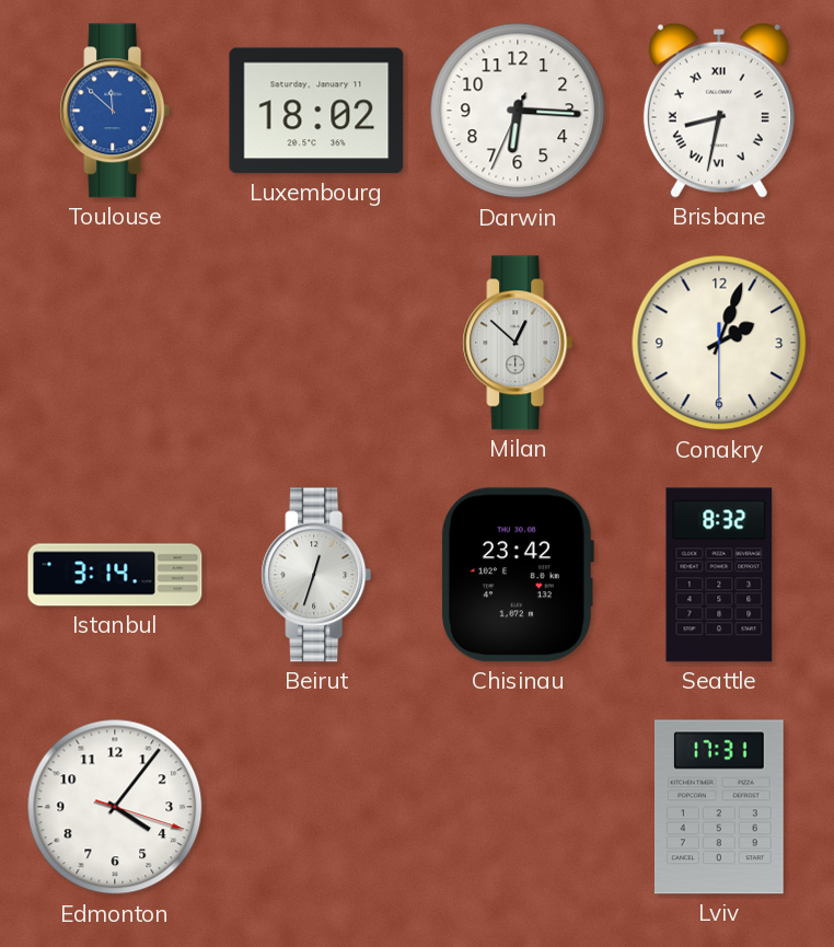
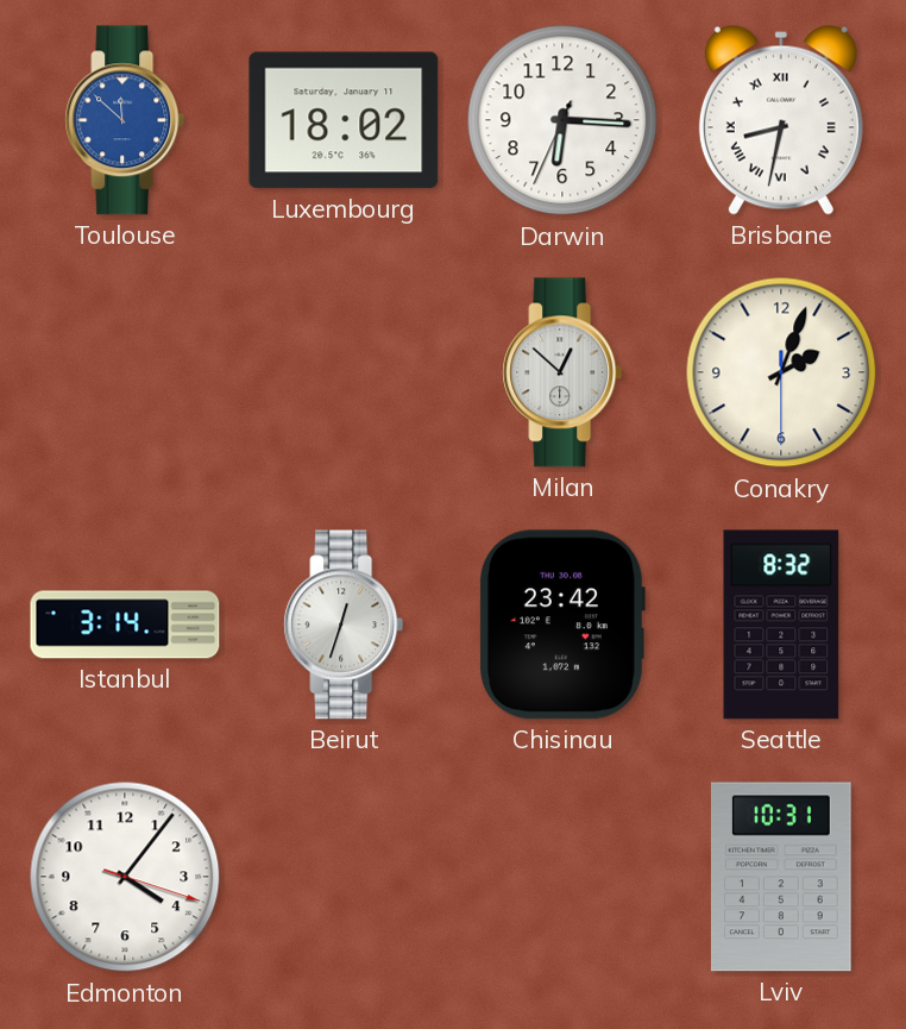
Lviv: 17:31 -> 10:31 (781, 877)
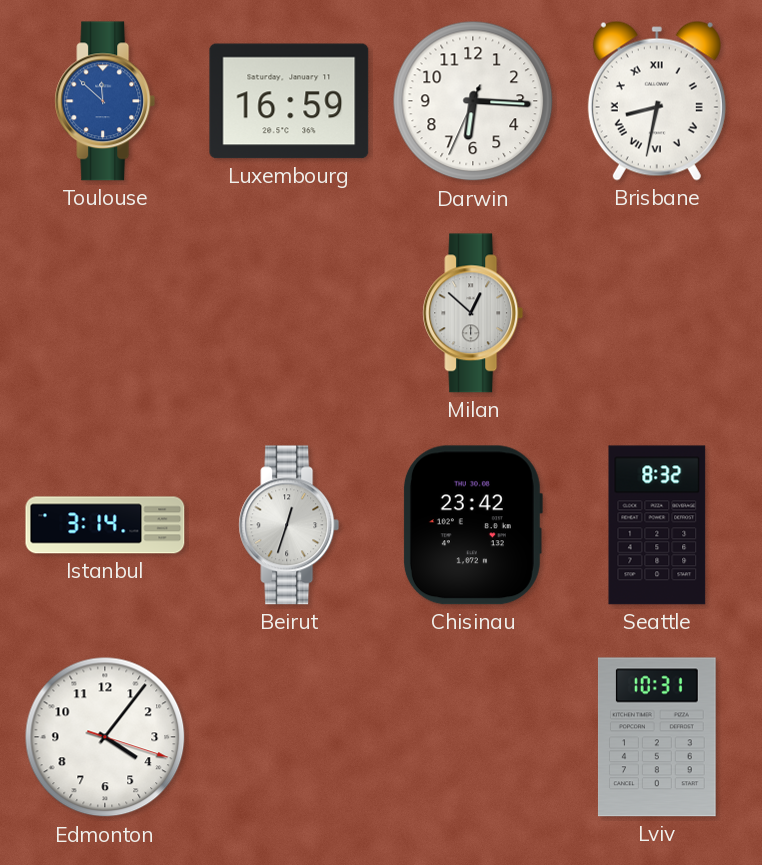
Luxembourg: 18:02 -> 16:59 (289, 101)
Conakry: 2:03 -> none (781, 372)
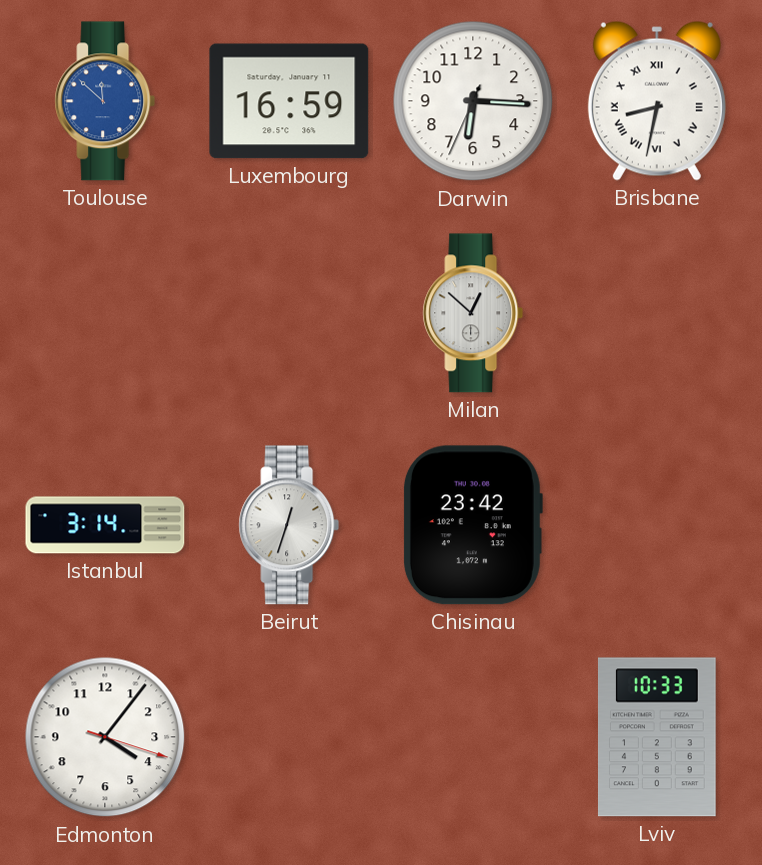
Seattle: 8:32 -> none (657, 525)
Lviv: 10:31 -> 10:33 (657, 737)
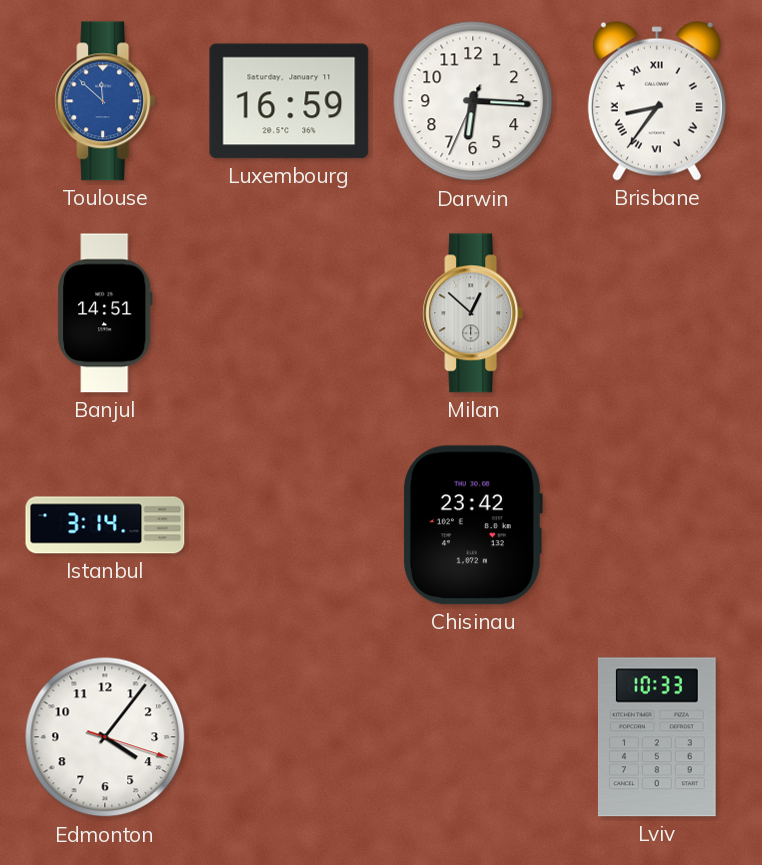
Brisbane: 8:32 -> 8:36 (657, 101)
Banjul: none -> 14:51 (105, 313)
Beirut: 12:33 -> none (289, 525)
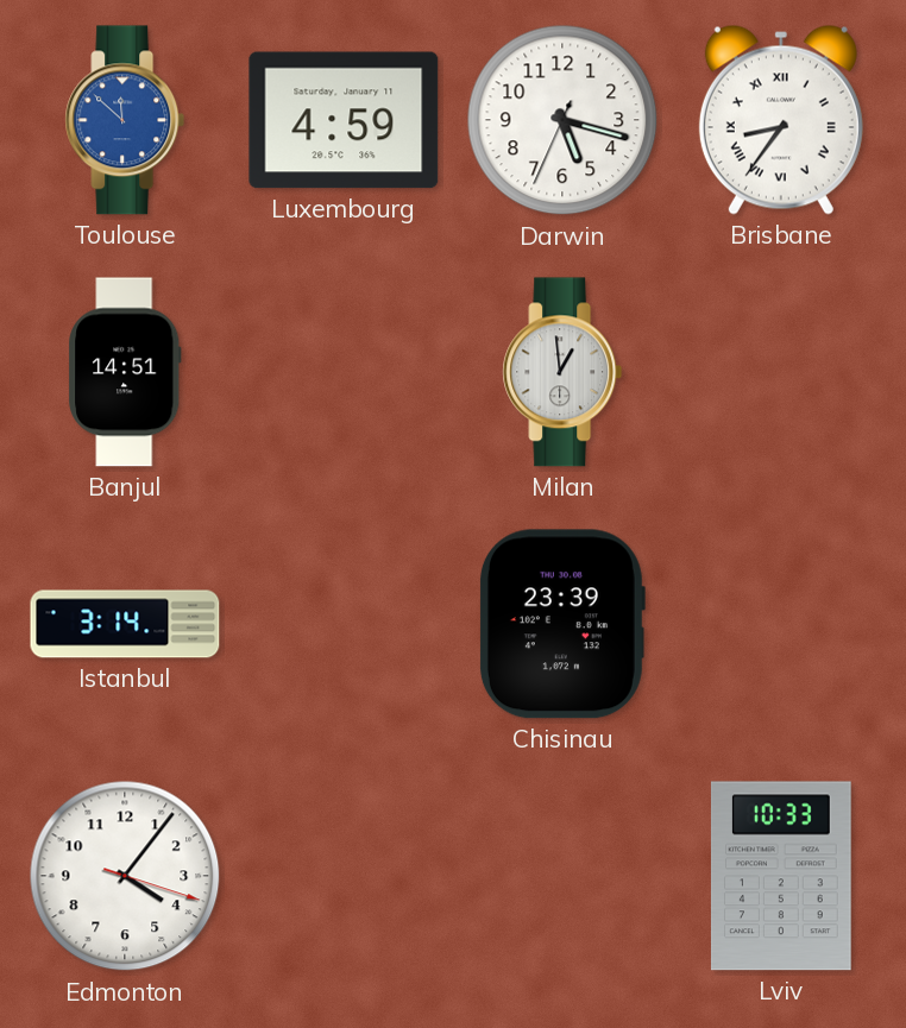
Luxembourg: 16:59 -> 4:59 (344, 120)
Darwin: 6:15 -> 5:17 (562, 120)
Milan: 12:52 -> 12:59 (562, 372)
Chisinau: 23:42 -> 23:39 (561, 624)
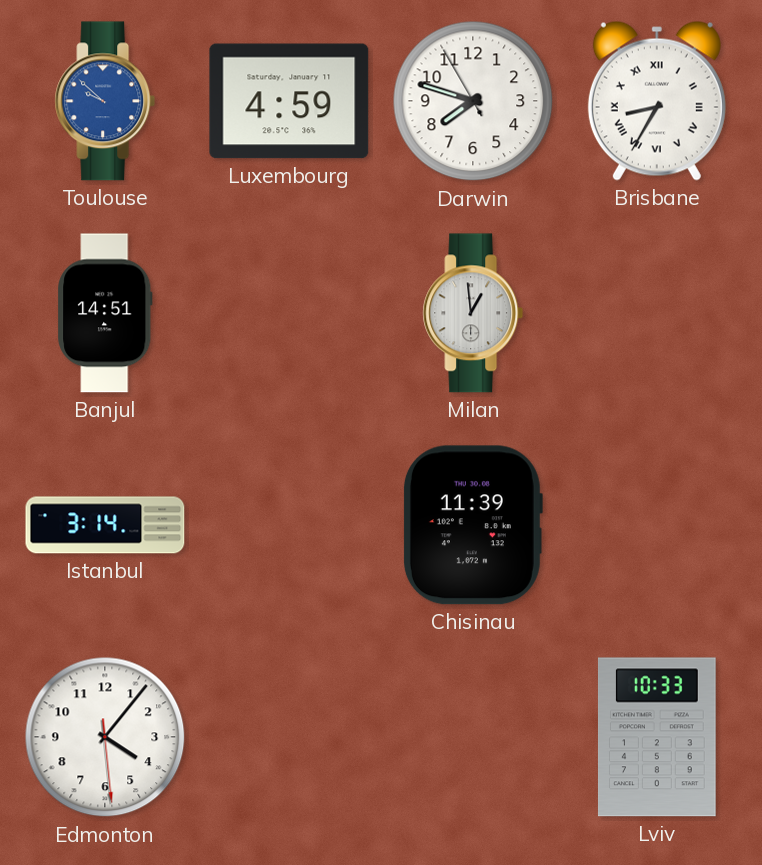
Toulouse: 11:52 -> 9:52 (105, 101)
Darwin: 5:17 -> 7:47 (473, 101)
Brisbane: 8:36 -> 8:35 (657, 101)
Chisinau: 23:39 -> 11:39 (472, 525)
Edmonton: 4:06:18 -> 4:06:29 (105, 737)
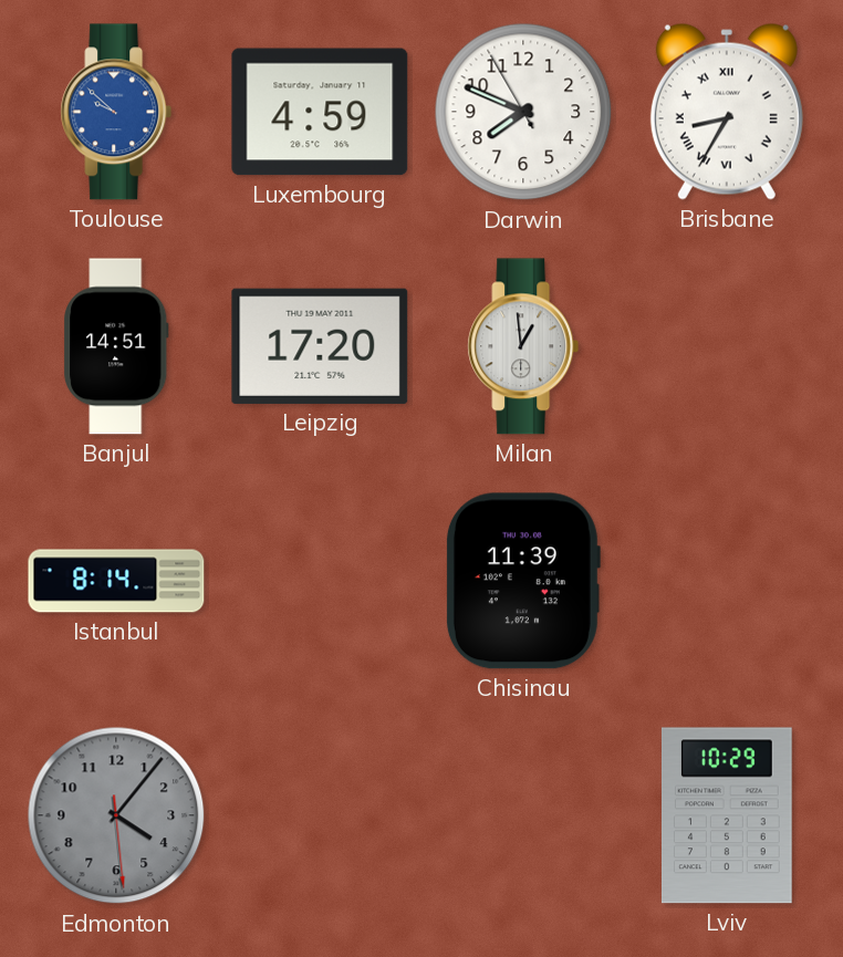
Darwin: 7:47 -> 7:48 (523, 112)
Leipzig: none -> 17:20 (320, 346)
Istanbul: 3:14 -> 8:14 (116, 581)
Edmonton dial: white -> grey (116, 815)
Lviv: 10:33 -> 10:29 (727, 815)
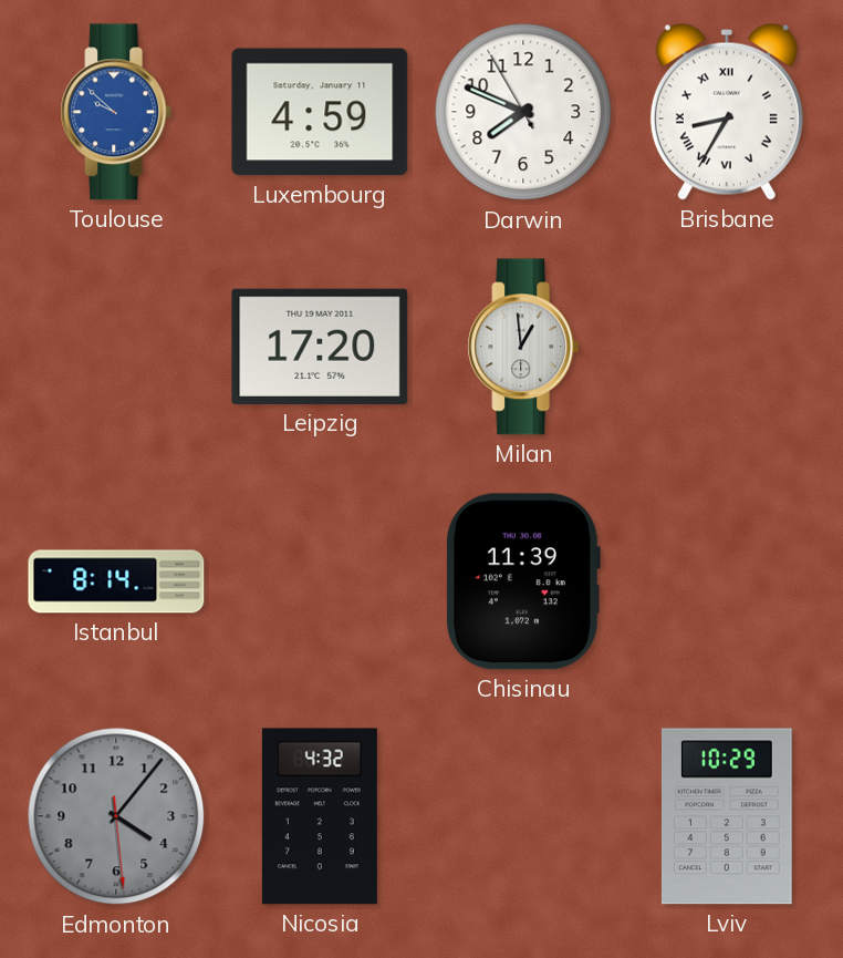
Banjul: 14:51 -> none (116, 346)
Nicosia: none -> 4:32 (320, 816)
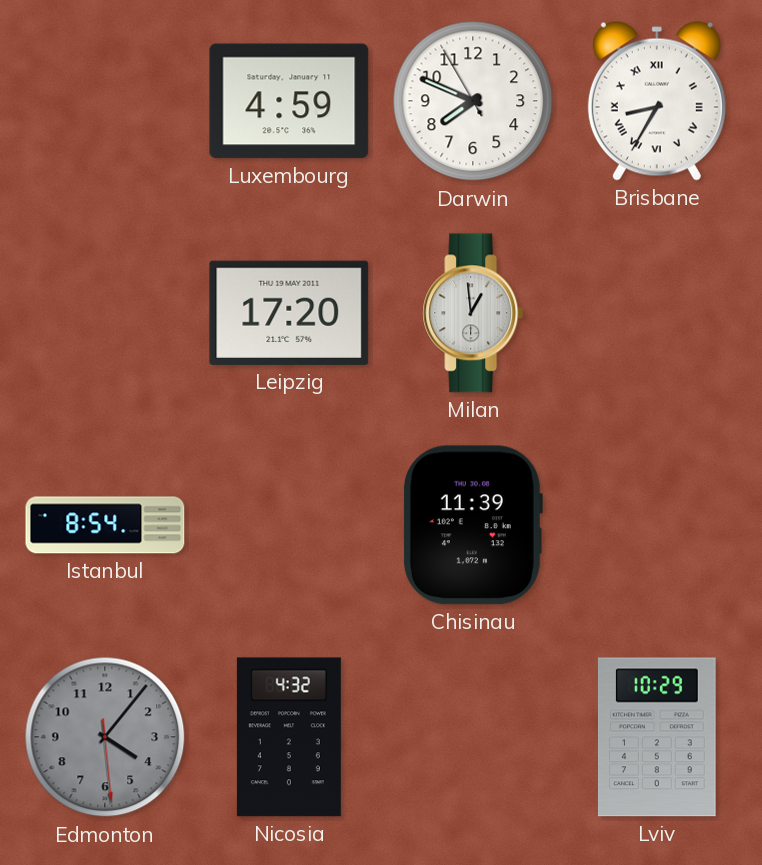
Toulouse: 9:52 -> none (116, 112)
Istanbul: 8:14 -> 8:54 (105, 525)
